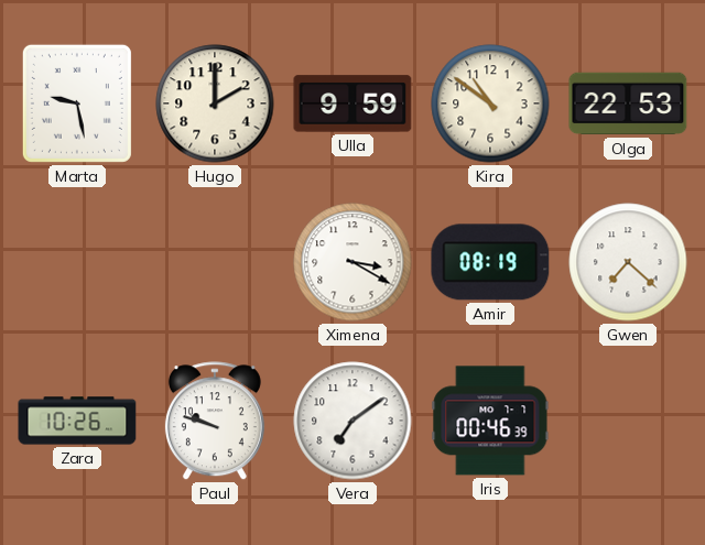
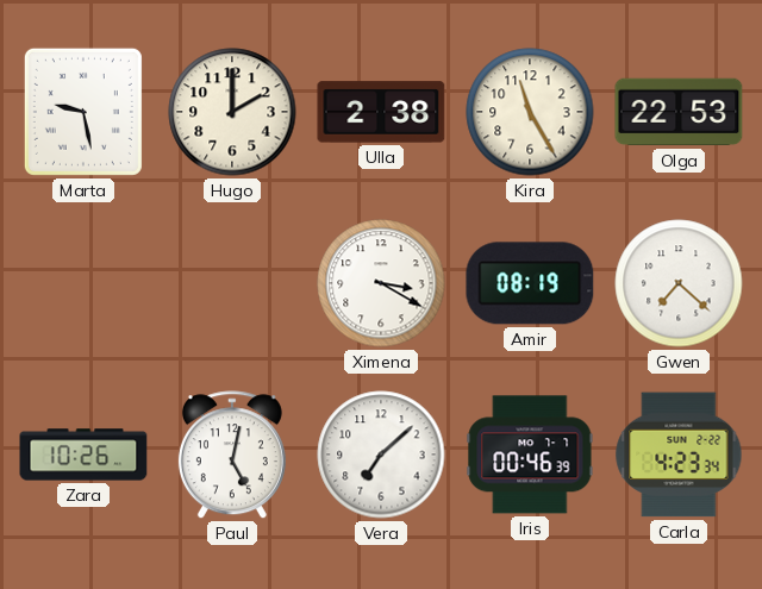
Ulla: 9:59 -> 2:38 (381, 112)
Kira: 10:51 -> 11:25 (530, 112)
Paul: 9:48 -> 5:02 (232, 456)
Vera: 7:09 -> 7:08 (381, 455)
Carla: none -> 4:23 (679, 455)
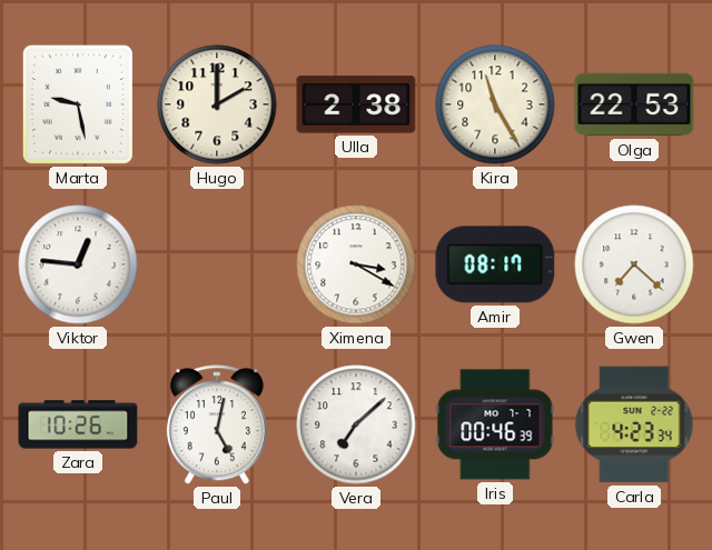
Viktor: none -> 12:46 (78, 264)
Amir: 08:19 -> 08:17 (495, 264)
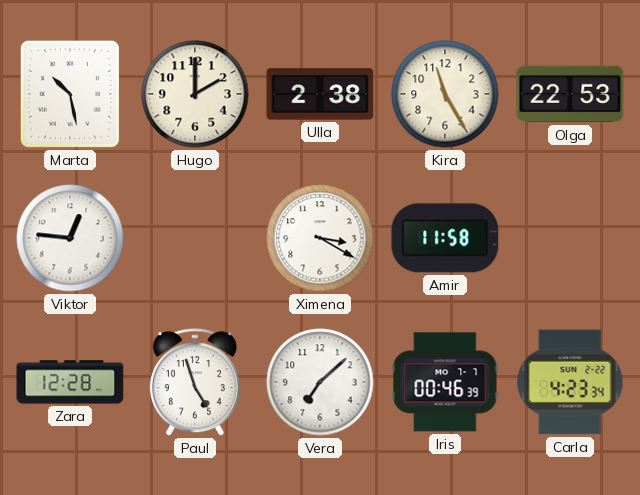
Marta: 9:28 -> 10:28 (70, 94)
Amir: 08:17 -> 11:58 (445, 238)
Gwen: 7:22 -> none (634, 264)
Zara: 10:26 -> 12:28 (70, 382)
Paul: 5:02 -> 4:57 (195, 383)
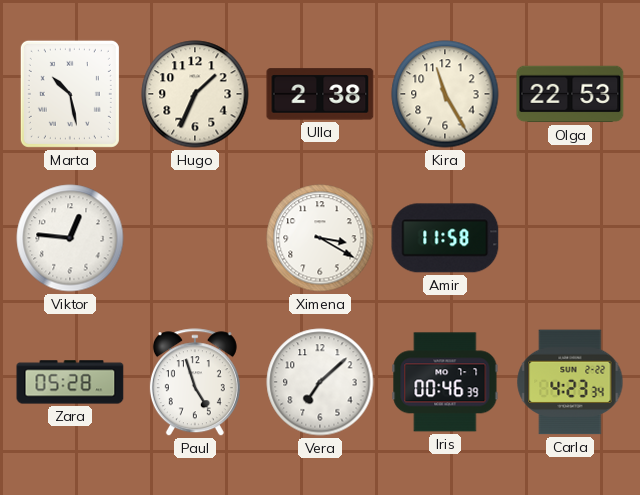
Hugo: 2:00 -> 1:34 (195, 94)
Zara: 12:28 -> 05:28 (70, 382)
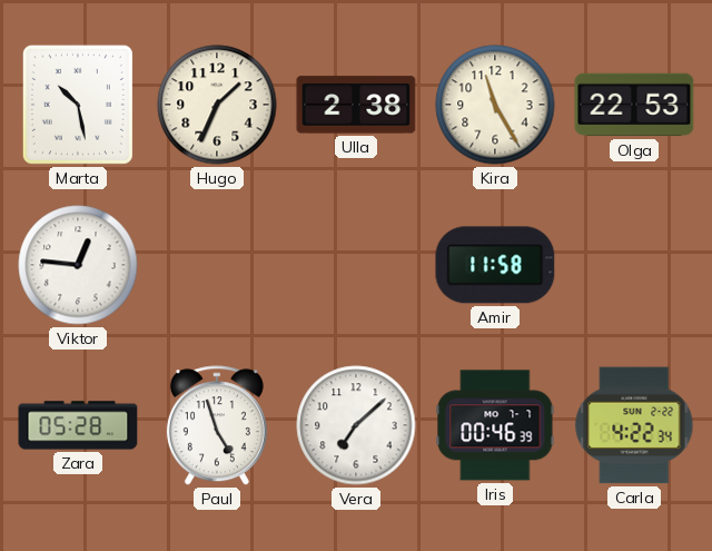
Ximena: 3:20 -> none (320, 238)
Carla: 4:23 -> 4:22 (634, 425)
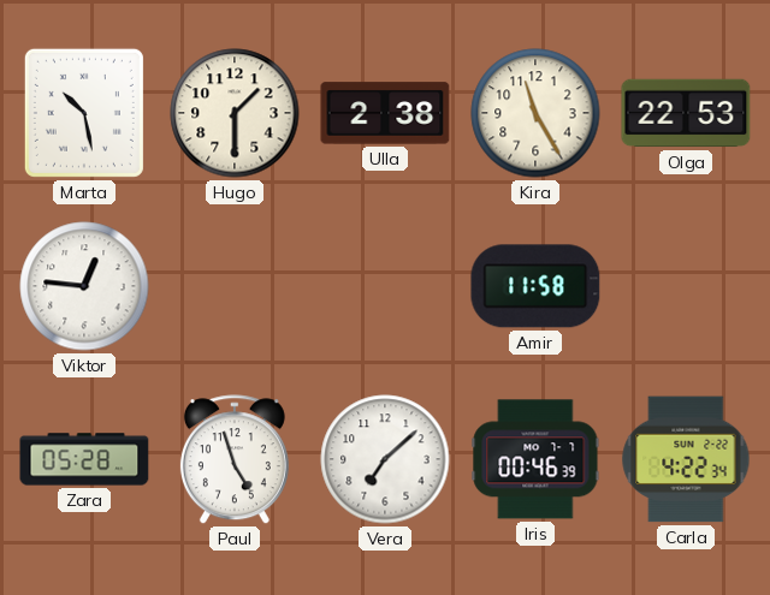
Hugo: 1:34 -> 1:30 (235, 113)
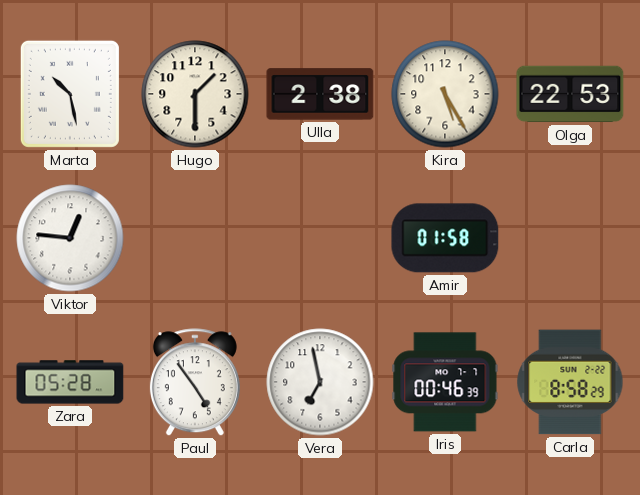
Kira: 11:25 -> 5:25 (445, 94)
Amir: 11:58 -> 01:58 (445, 238)
Paul: 4:57 -> 4:54 (195, 383)
Vera: 7:08 -> 6:58 (320, 382)
Carla: 4:22 -> 8:58 (570, 382)
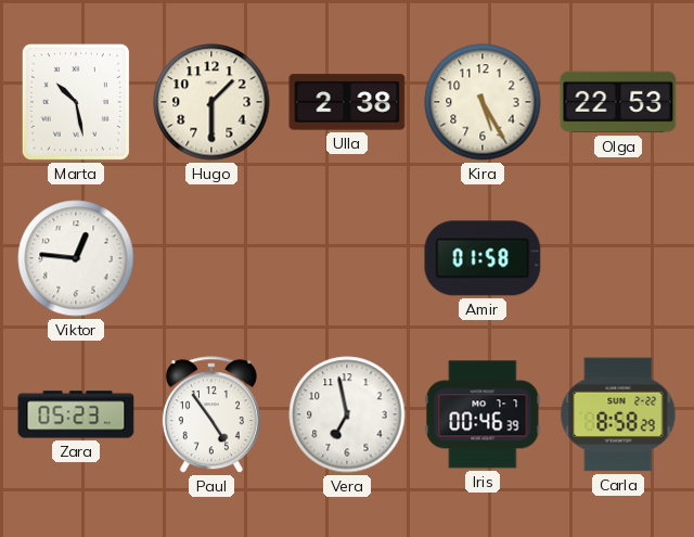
Zara: 05:28 -> 05:23 (76, 414)
